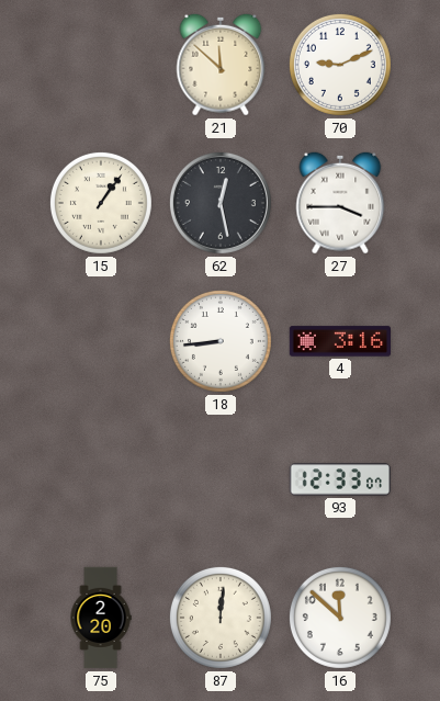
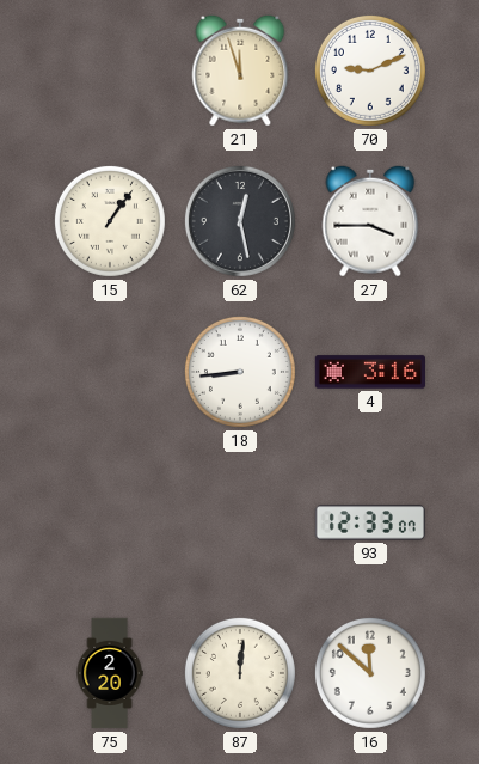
21: 11:52 -> 11:57 (240, 71)
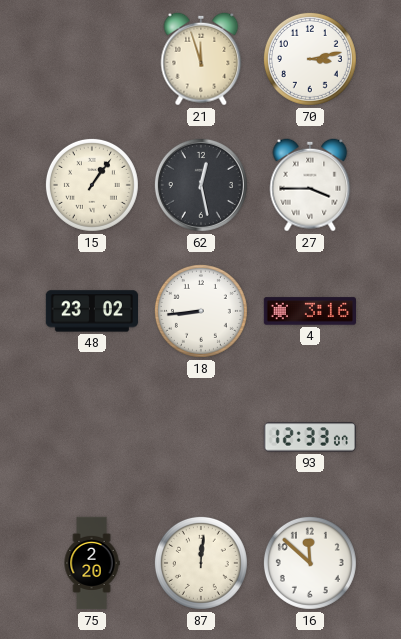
70: 9:11 -> 3:13 (310, 59)
48: none -> 23:02 (91, 311)
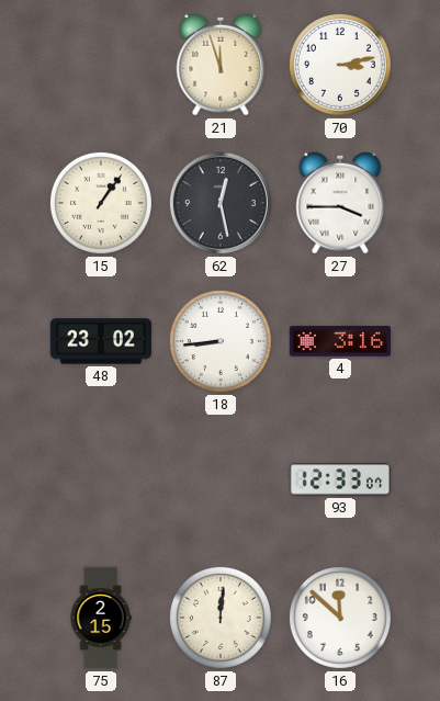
75: 2:20 -> 2:15 (101, 618)
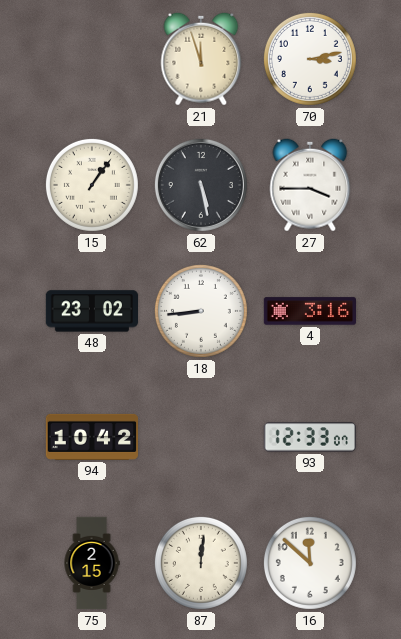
62: 12:28 -> 5:28 (201, 185)
94: none -> 10:42 (91, 437)
